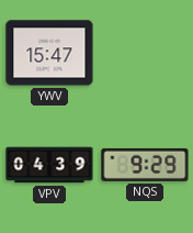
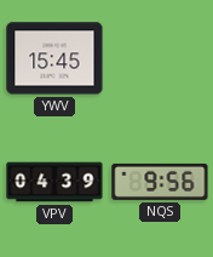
YWV: 15:47 -> 15:45 (54, 58)
NQS: 9:29 -> 9:56 (160, 182)
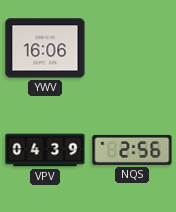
YWV: 15:45 -> 16:06 (45, 48)
NQS: 9:56 -> 2:56 (132, 150)
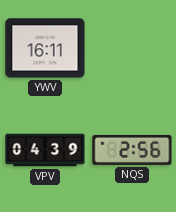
YWV: 16:06 -> 16:11 (45, 48)
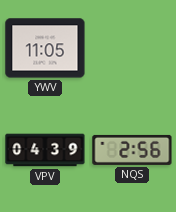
YWV: 16:11 -> 11:05 (45, 48)
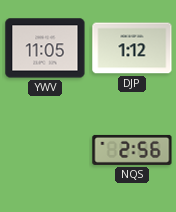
DJP: none -> 1:12 (132, 48)
VPV: 04:39 -> none (45, 150)
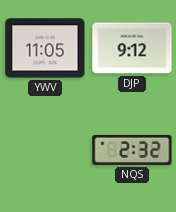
DJP: 1:12 -> 9:12 (132, 48)
NQS: 2:56 -> 2:32 (132, 150)
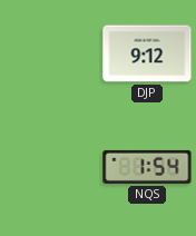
YWV: 11:05 -> none (45, 48)
NQS: 2:32 -> 1:54 (147, 167)
